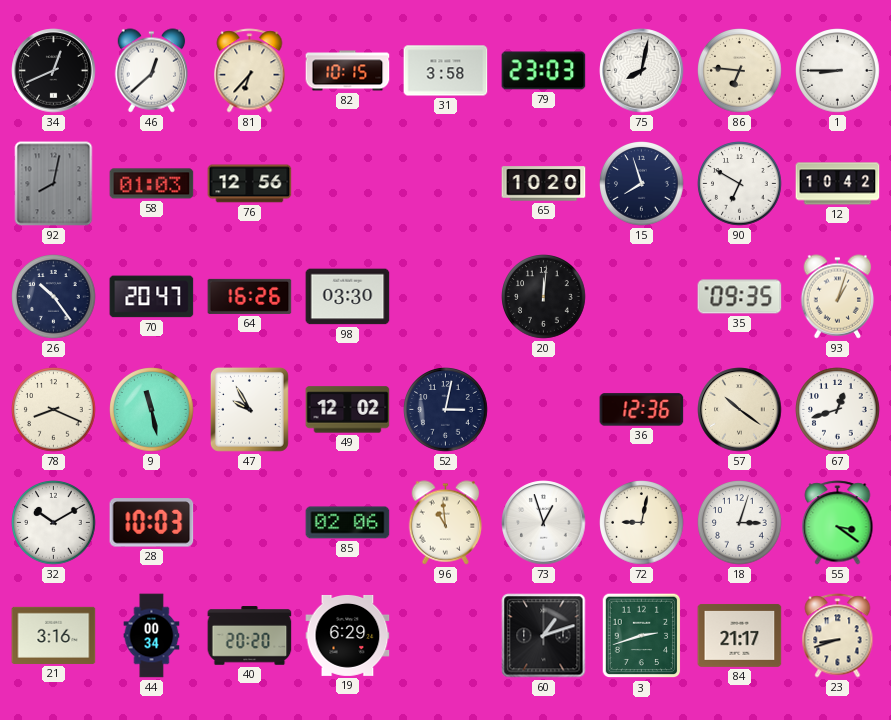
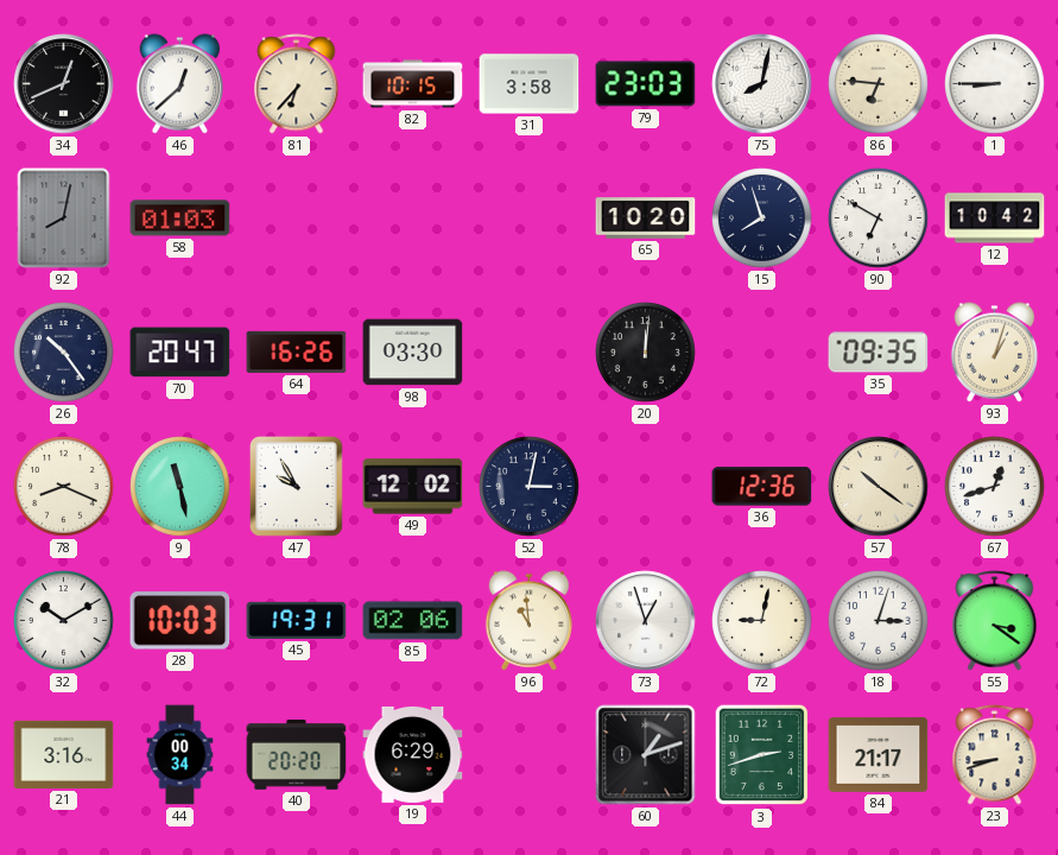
76: 12:56 -> none (250, 184)
45: none -> 19:31 (297, 620)
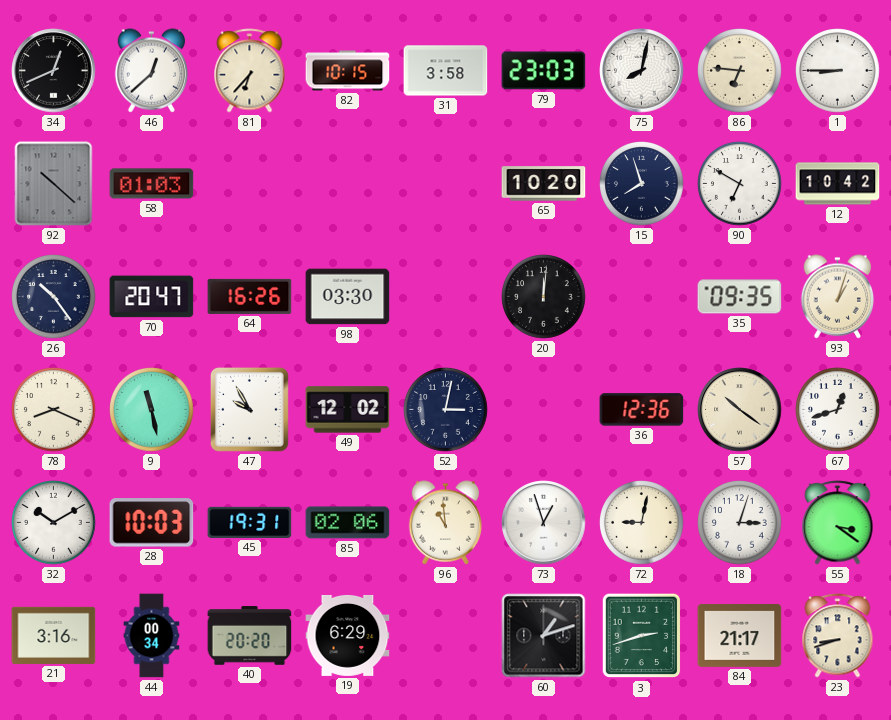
92: 8:02 -> 10:22 (54, 184)
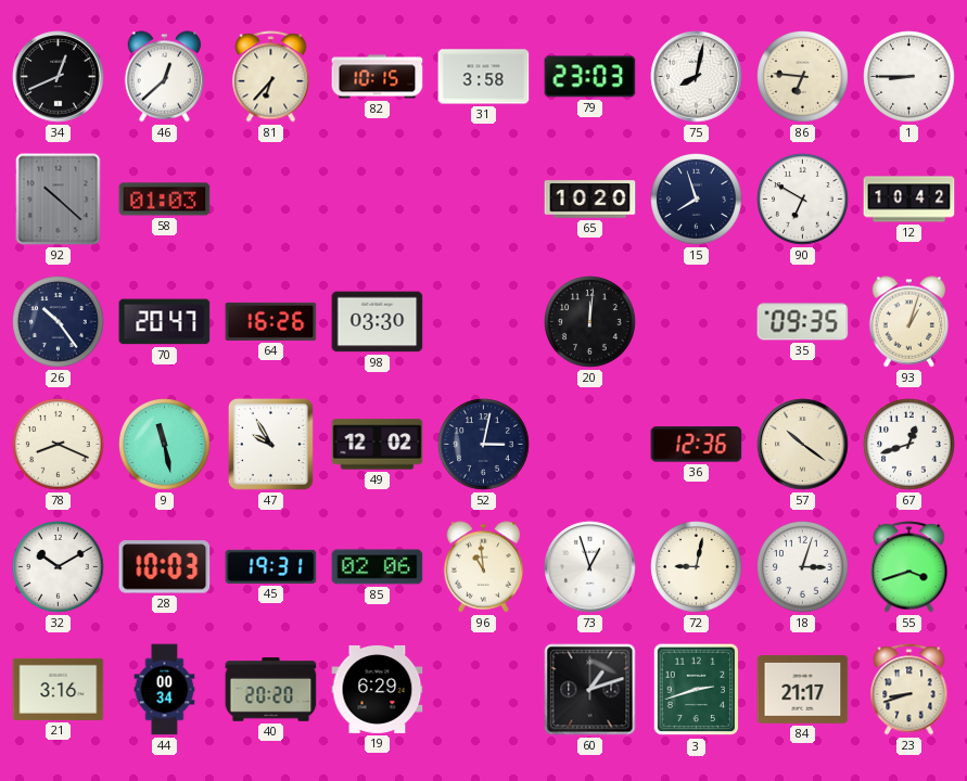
55: 3:21 -> 3:42 (909, 567)
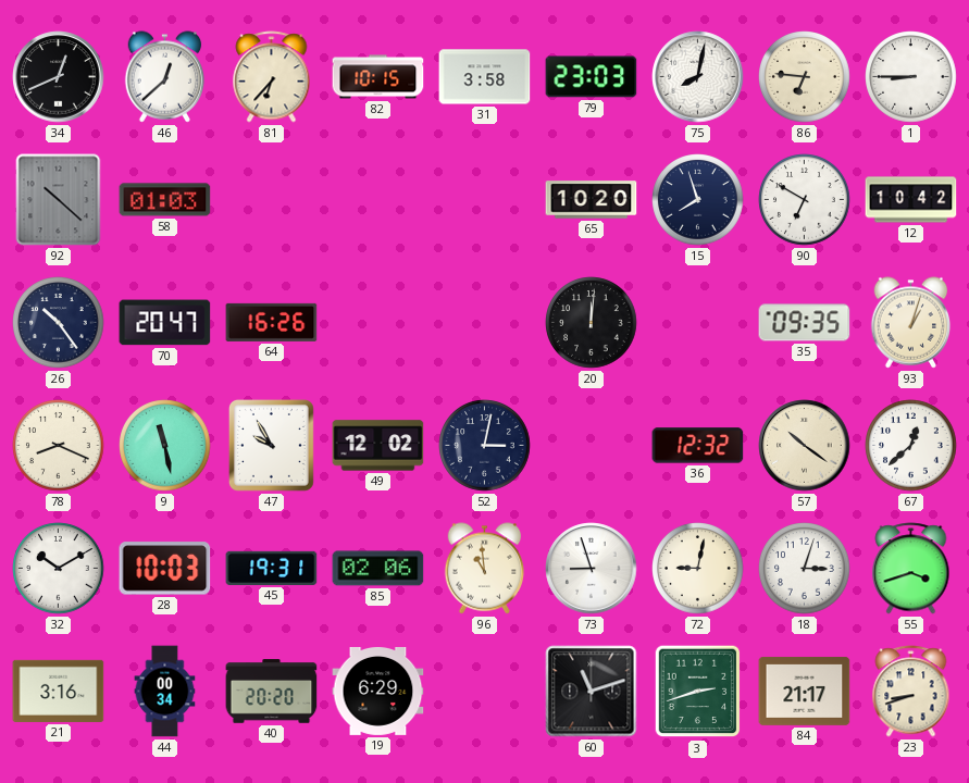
98: 03:30 -> none (378, 322)
36: 12:36 -> 12:32 (698, 446)
67: 12:42 -> 12:38 (911, 446)
73: 12:57 -> 8:57 (592, 569)
60: 1:12 -> 11:12 (592, 692)
